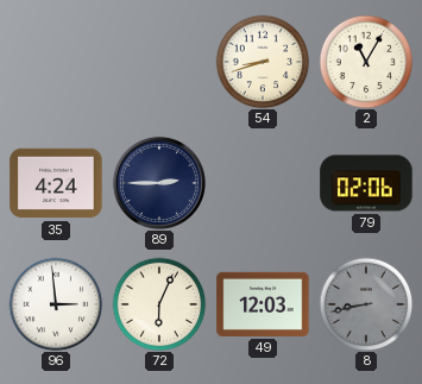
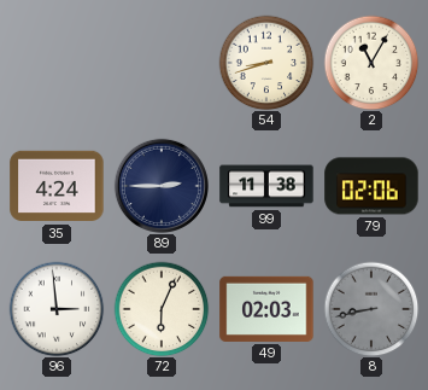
99: none -> 11:38 (266, 186)
49: 12:03 -> 02:03 (266, 309)
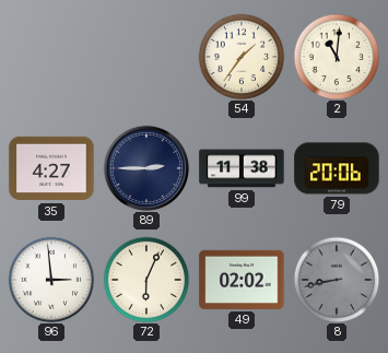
54: 8:42 -> 1:36 (242, 57)
2: 11:05 -> 11:01 (337, 57)
35: 4:24 -> 4:27 (51, 168)
79: 02:06 -> 20:06 (337, 168)
49: 02:03 -> 02:02 (242, 280)
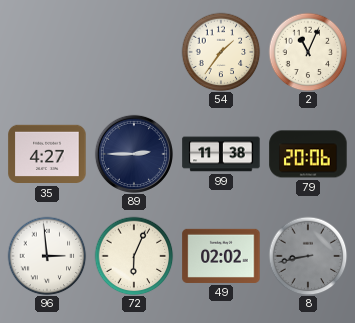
2: 11:01 -> 11:04 (308, 52)
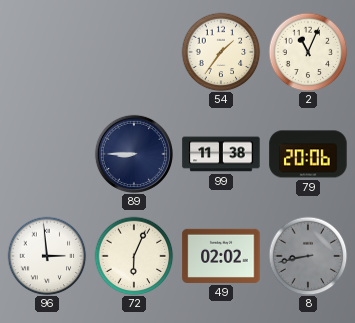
35: 4:27 -> none (47, 154)
89: 2:45 -> 8:45 (134, 154)
